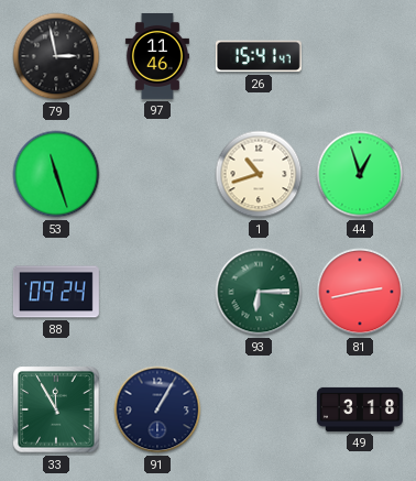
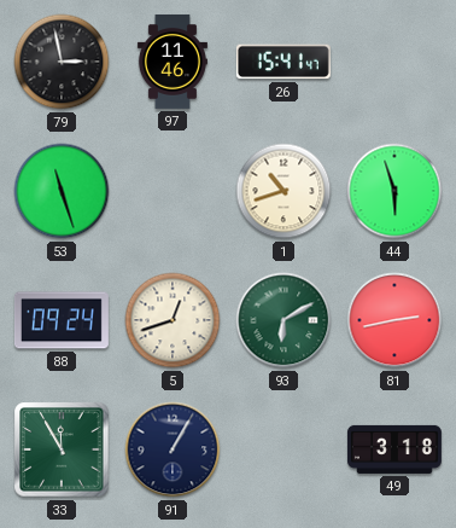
44: 12:57 -> 5:57 (394, 191)
5: none -> 12:42 (173, 320)
93: 6:15 -> 6:10 (283, 320)
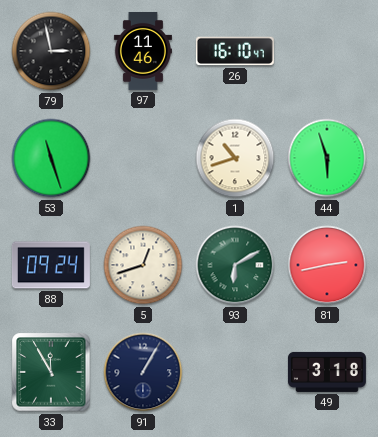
26: 15:41 -> 16:10 (235, 51)
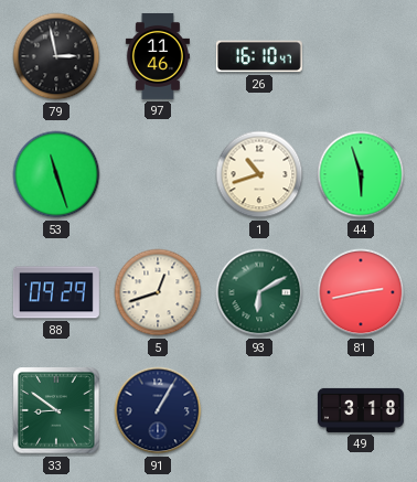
88: 09:24 -> 09:29 (56, 292)
33: 11:55 -> 8:51 (56, 410)
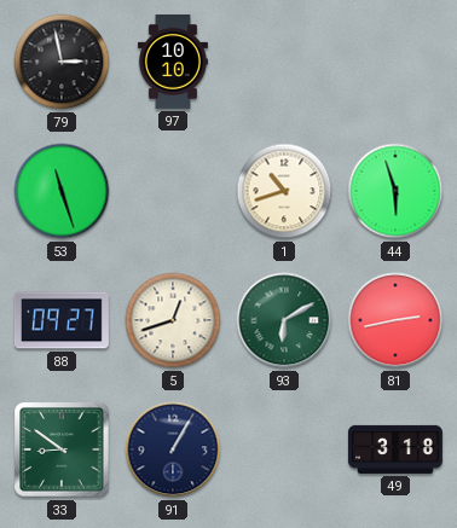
97: 11:46 -> 10:10 (173, 62)
26: 16:10 -> none (259, 56)
88: 09:29 -> 09:27 (62, 320)
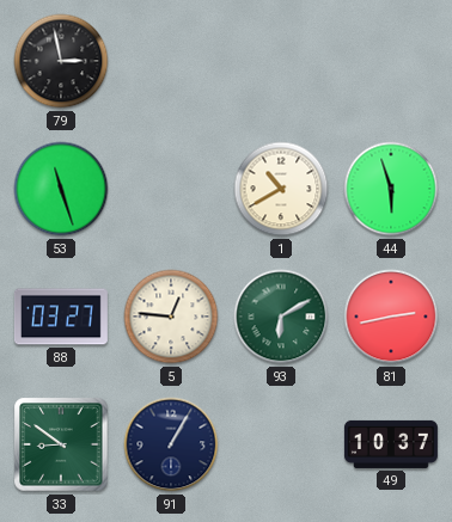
97: 10:10 -> none (173, 62)
1: 10:42 -> 10:40 (281, 189)
88: 09:27 -> 03:27 (61, 317)
5: 12:42 -> 12:46 (171, 317)
49: 3:18 -> 10:37 (391, 444)
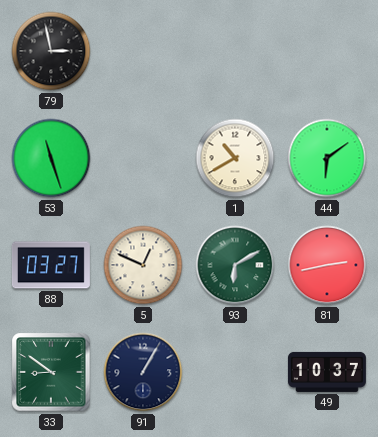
44: 5:57 -> 6:09 (327, 158)
5: 12:46 -> 12:49 (143, 265)
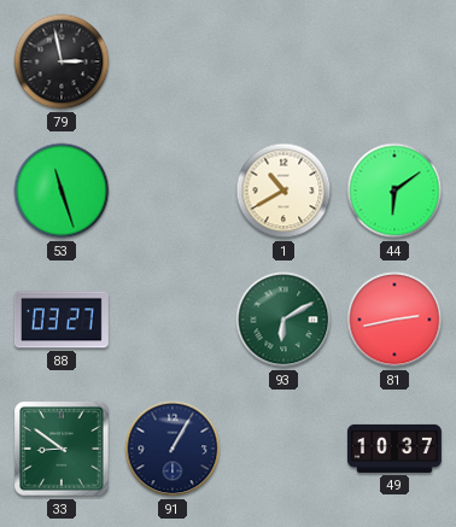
5: 12:49 -> none (143, 265)
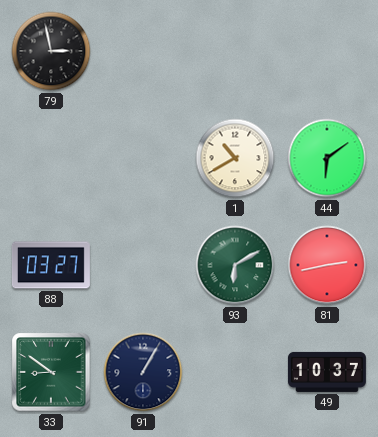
53: 11:27 -> none (62, 191)
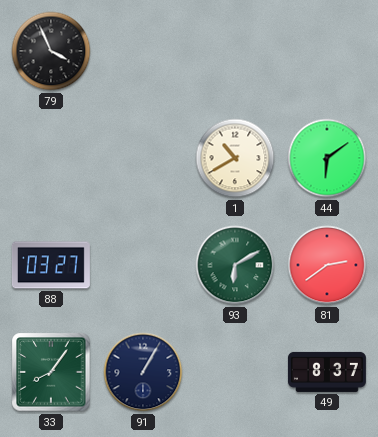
79: 2:58 -> 3:56 (51, 51)
81: 2:43 -> 2:39 (327, 265)
33: 8:51 -> 8:06 (51, 372)
49: 10:37 -> 8:37 (327, 372)
